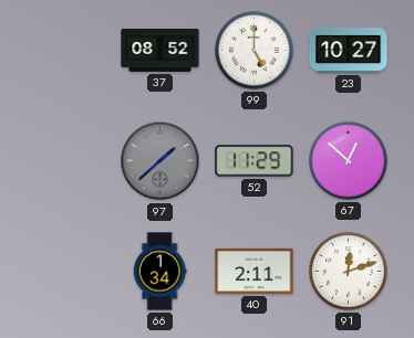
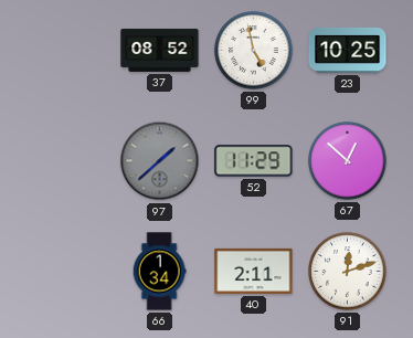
99: 5:00 -> 4:58 (254, 51)
23: 10:27 -> 10:25 (348, 50)
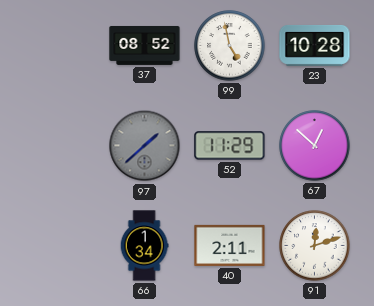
23: 10:25 -> 10:28 (315, 45)
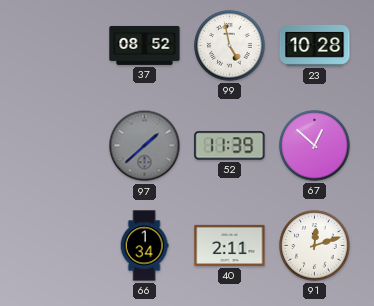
52: 11:29 -> 11:39 (230, 146)
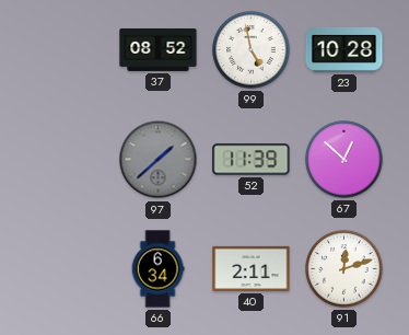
66: 1:34 -> 6:34 (157, 269)
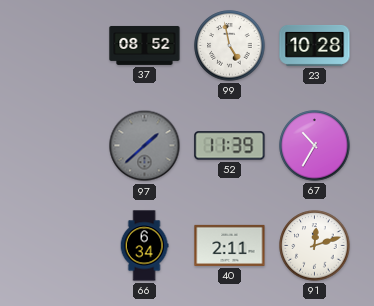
67: 12:52 -> 10:35 (315, 146)
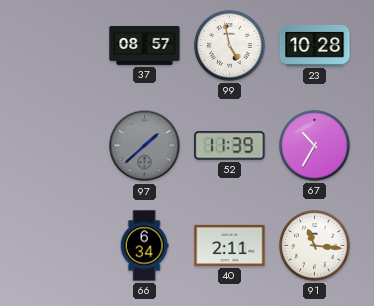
37: 08:52 -> 08:57 (145, 45)
91: 12:12 -> 11:16 (315, 246)
